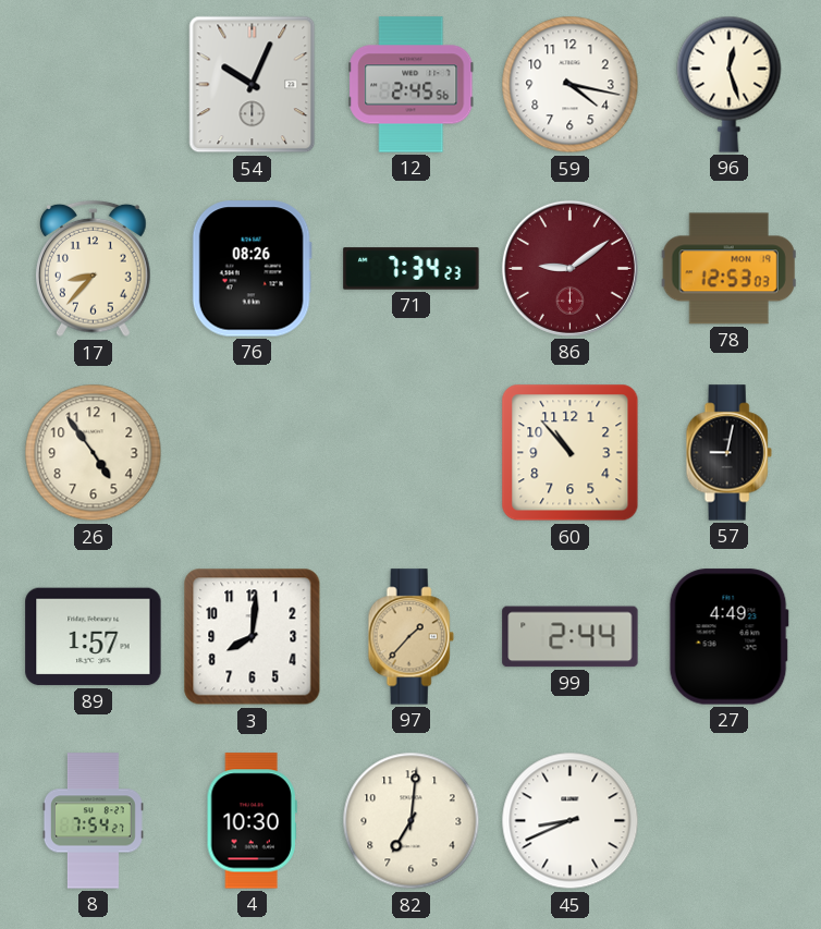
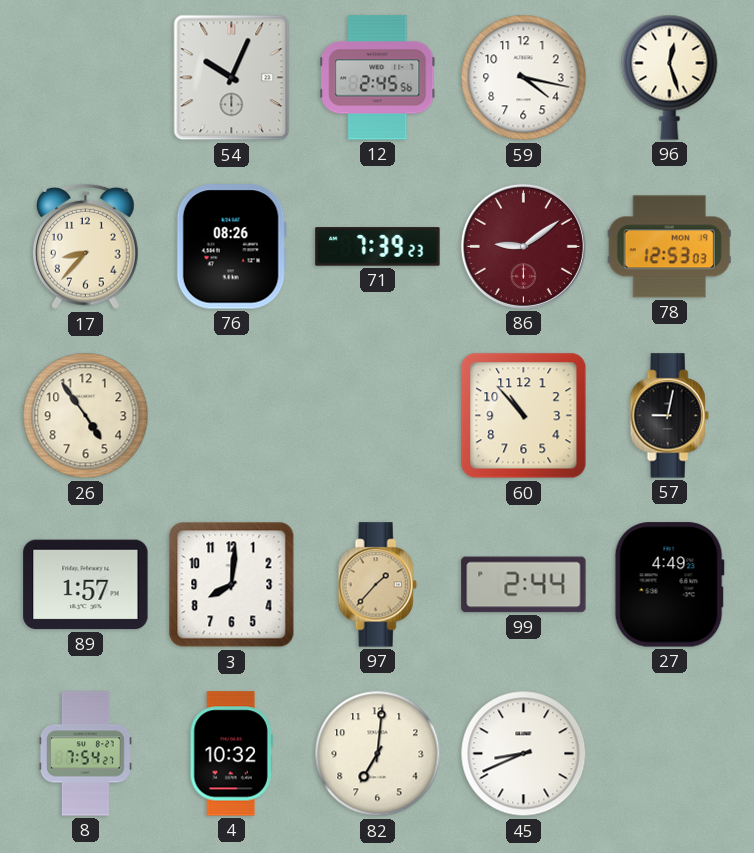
71: 7:34 -> 7:39 (378, 247)
4: 10:30 -> 10:32 (231, 754)
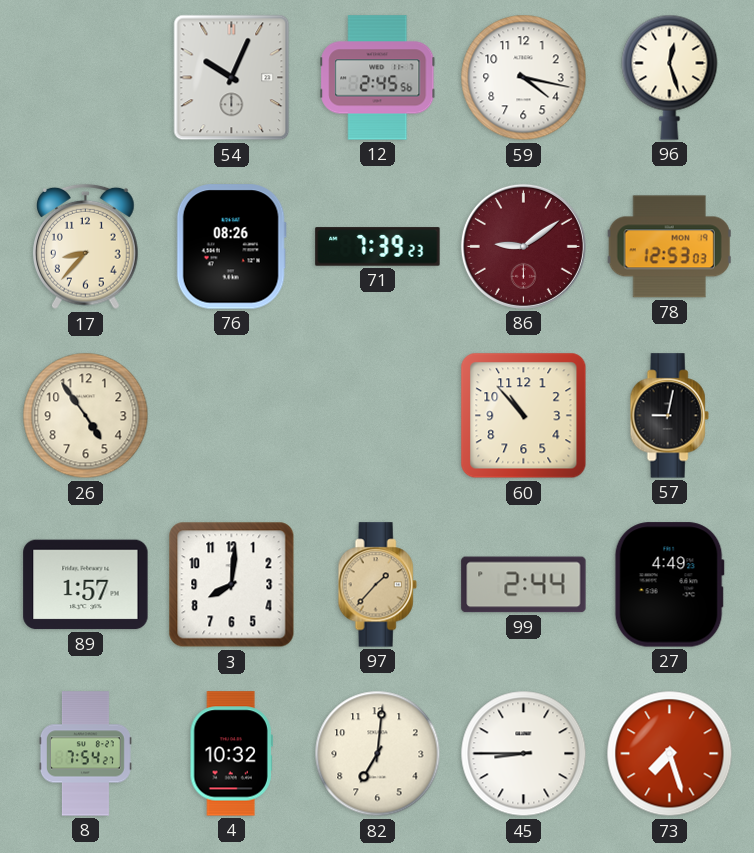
45: 8:41 -> 8:45 (524, 754)
73: none -> 7:27 (670, 754)
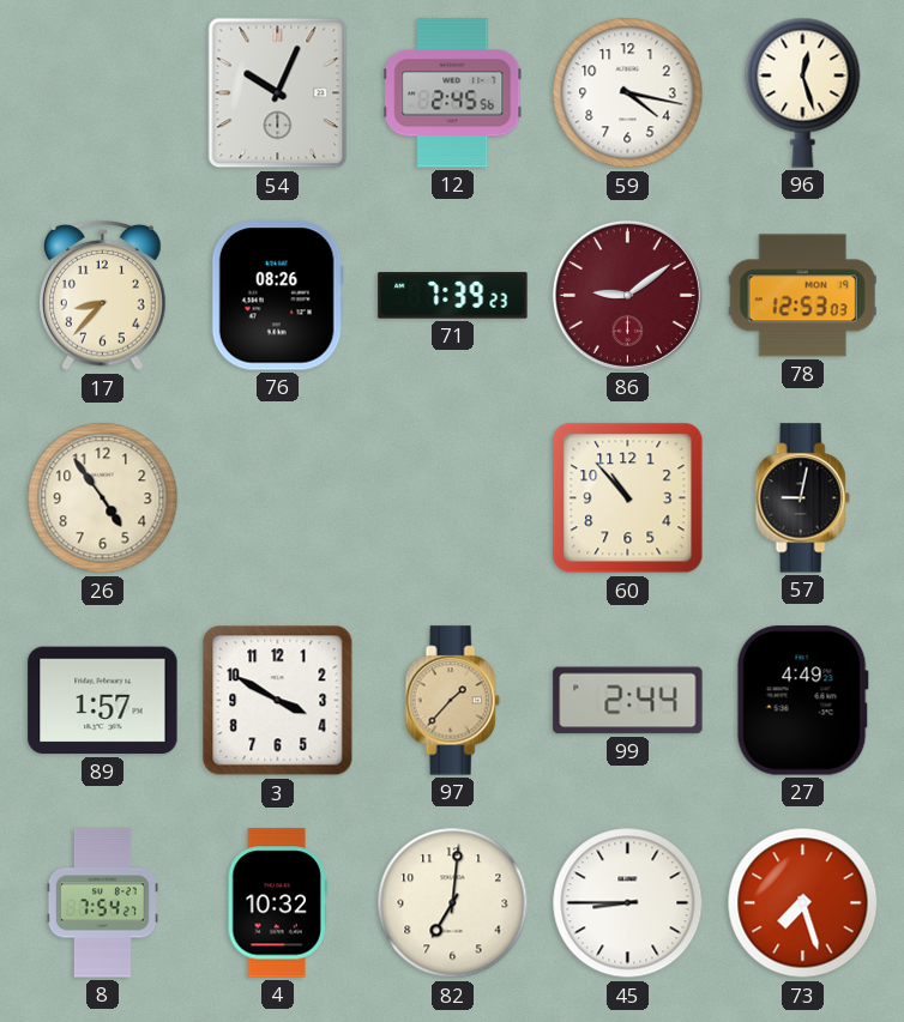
3: 8:01 -> 3:50 (278, 701)
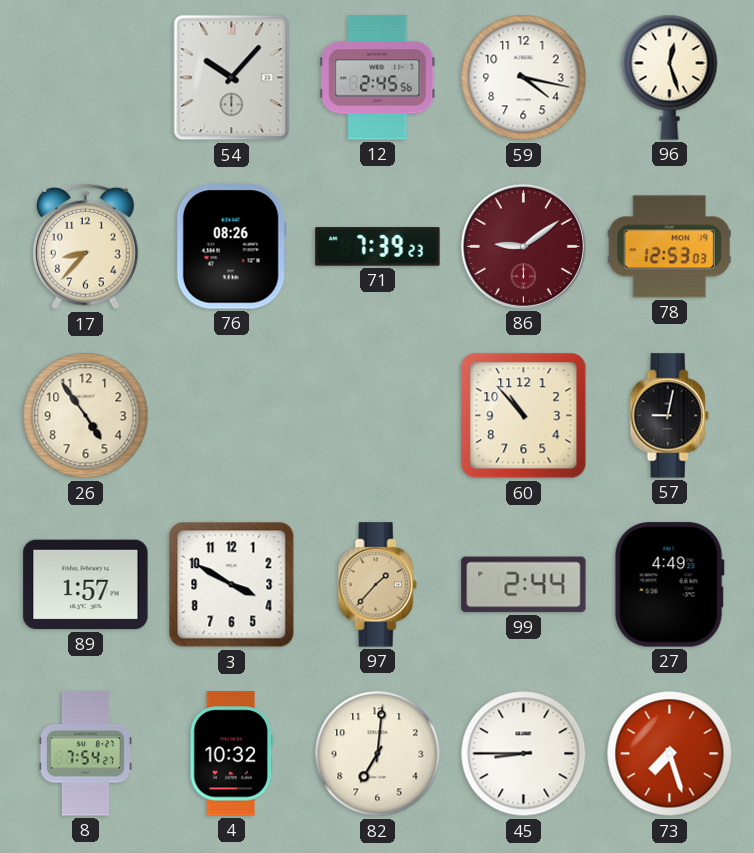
54: 10:04 -> 10:07 (232, 78)
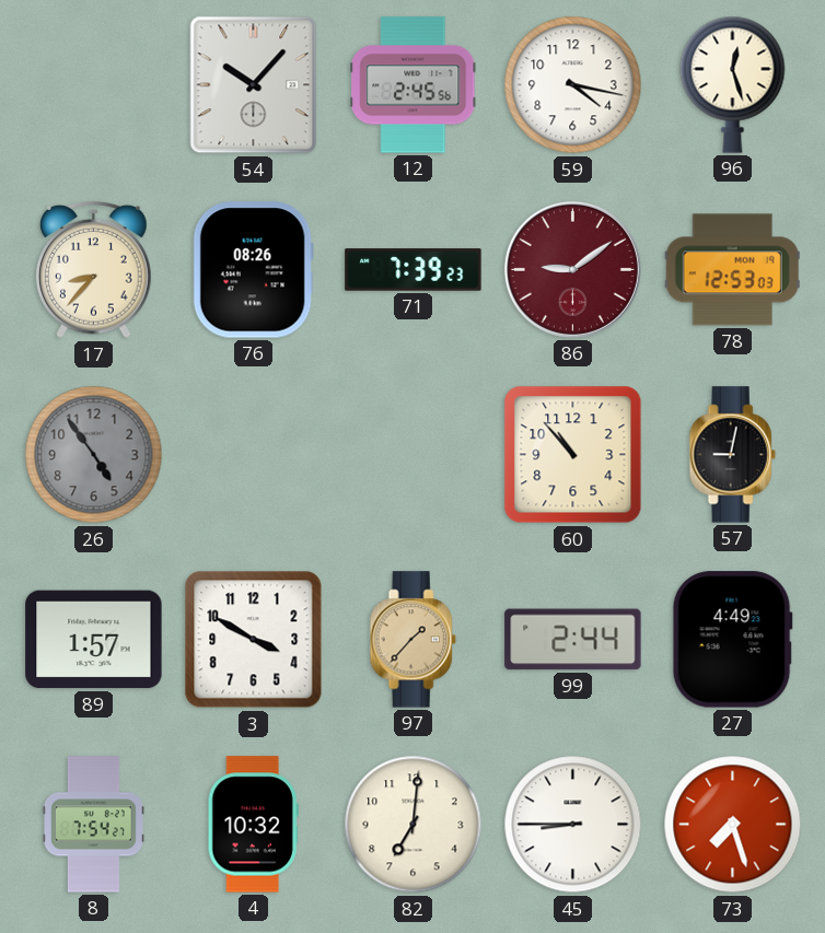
26 dial: cream -> grey (94, 455)
